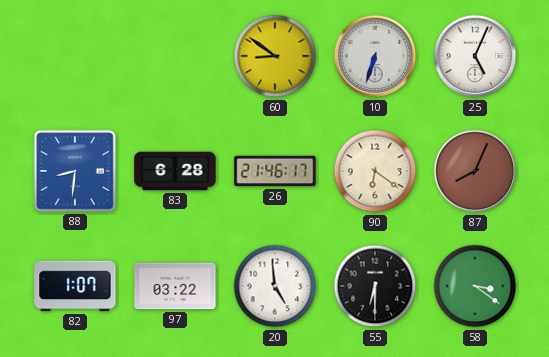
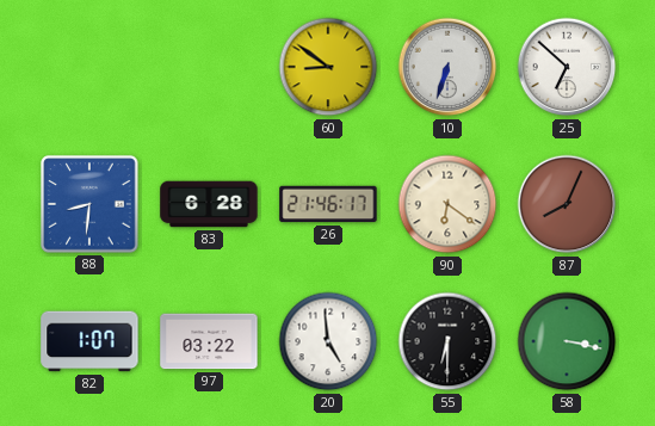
25: 5:04 -> 6:52 (567, 67)
58: 3:21 -> 3:17 (567, 341)
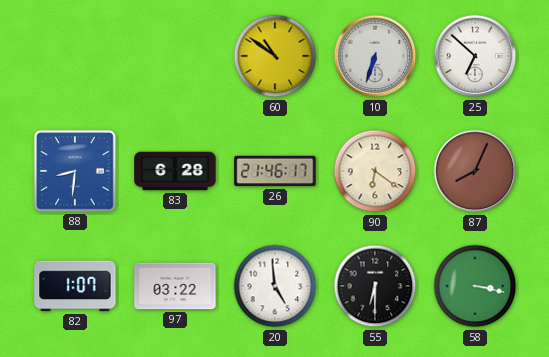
60: 8:51 -> 10:51 (275, 56)
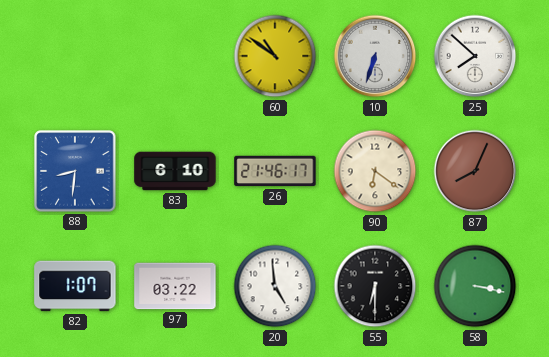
25: 6:52 -> 7:52 (475, 56)
83: 6:28 -> 6:10 (175, 171)
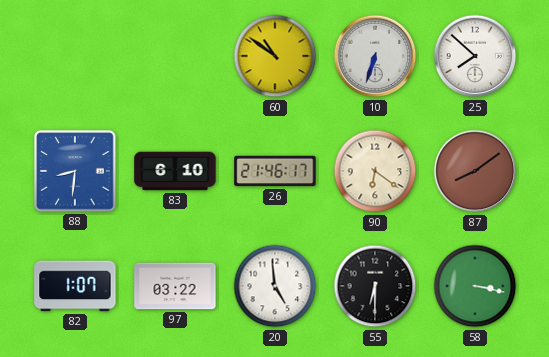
87: 8:04 -> 8:09 (475, 171)
